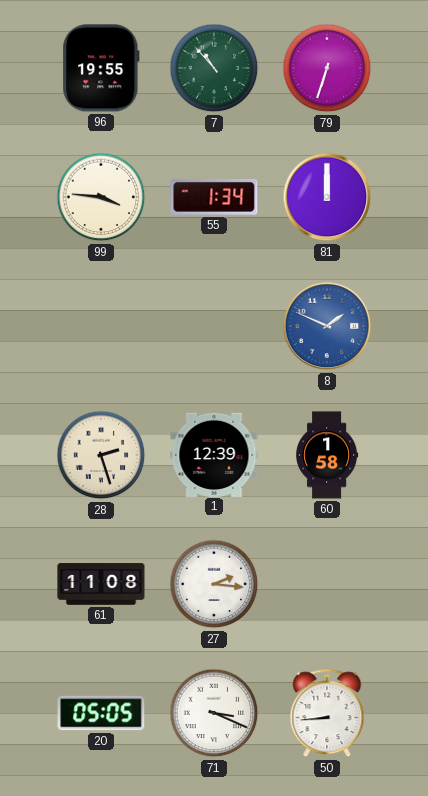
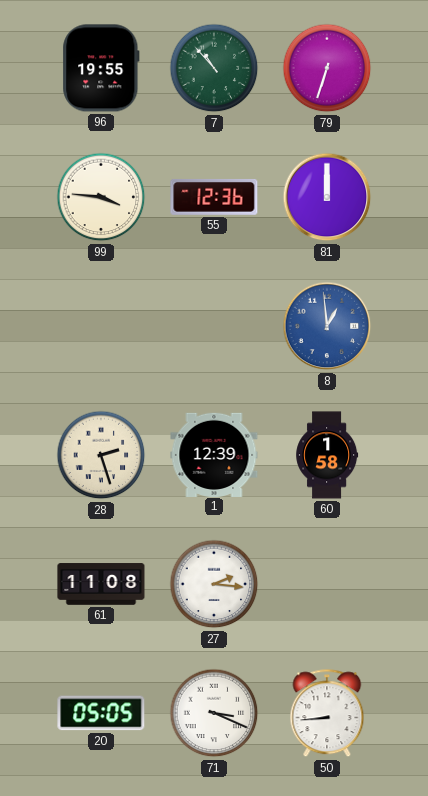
55: 1:34 -> 12:36 (214, 197)
8: 1:49 -> 12:59 (327, 326)
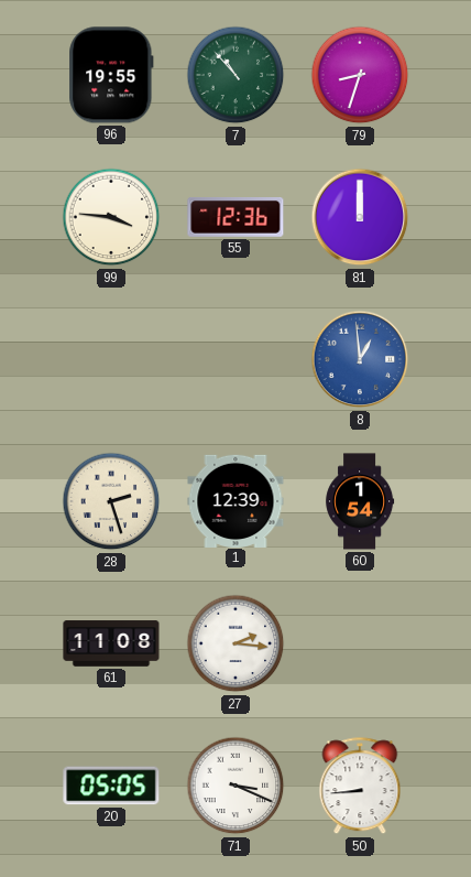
79: 6:33 -> 8:33 (360, 75)
60: 1:58 -> 1:54 (360, 501)
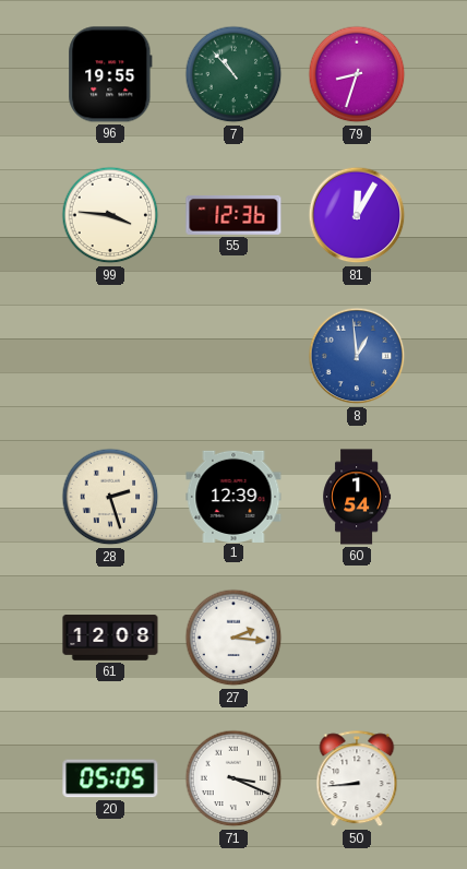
81: 12:00 -> 12:05 (357, 215)
61: 11:08 -> 12:08 (110, 638)
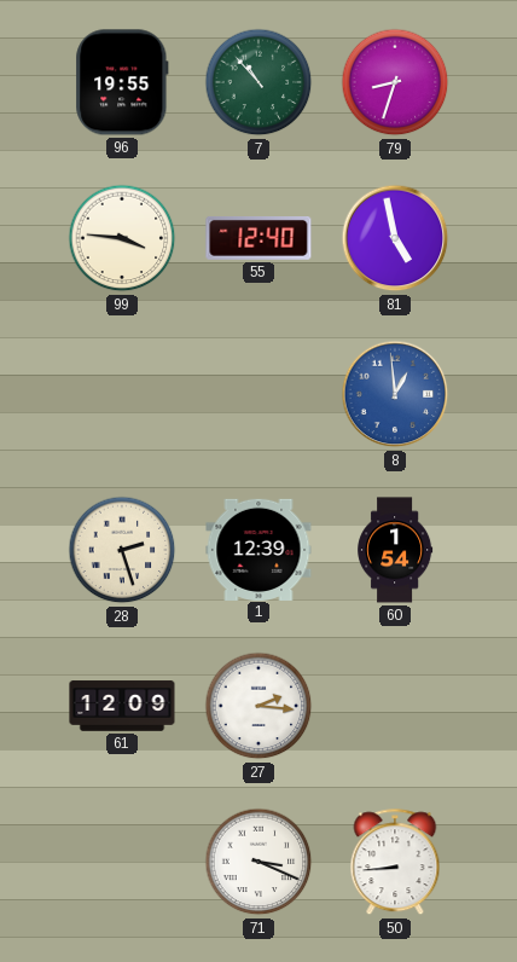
55: 12:36 -> 12:40 (258, 238)
81: 12:05 -> 4:58 (395, 238)
61: 12:08 -> 12:09 (122, 706)
20: 05:05 -> none (110, 778)
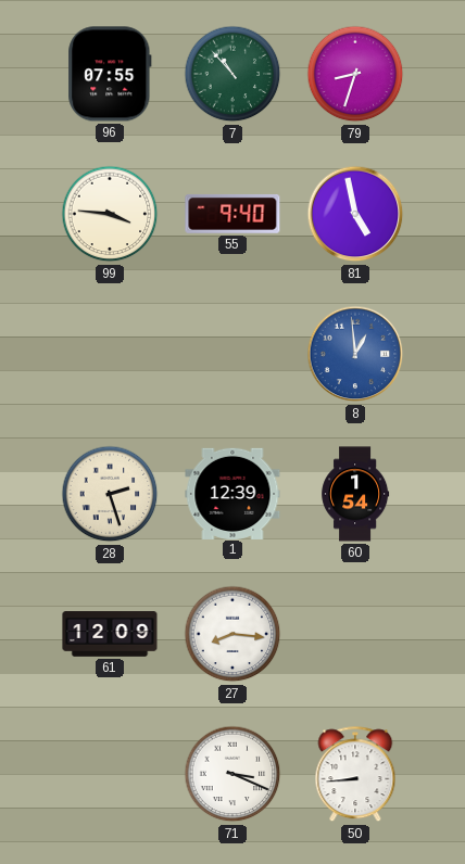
96: 19:55 -> 07:55 (110, 74)
55: 12:40 -> 9:40 (232, 214)
27: 2:16 -> 8:16 (232, 634)
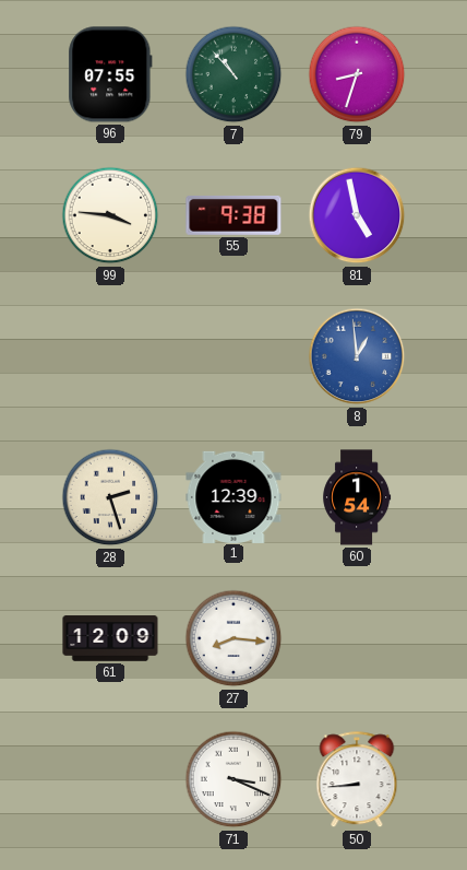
55: 9:40 -> 9:38 (234, 215)
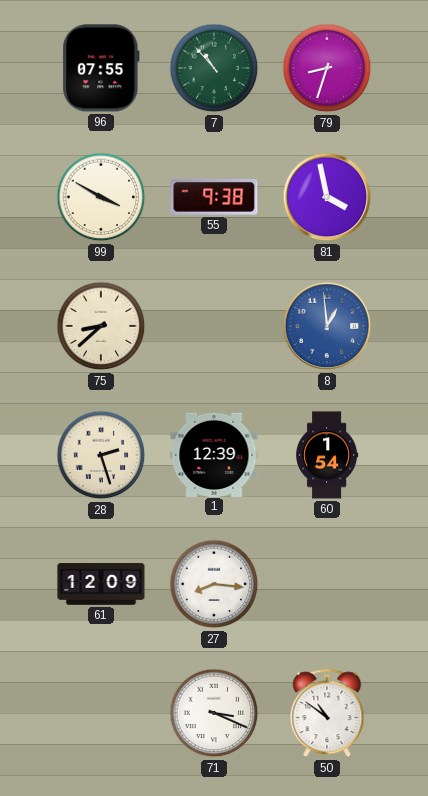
99: 3:46 -> 3:50 (101, 197)
81: 4:58 -> 3:58 (327, 197)
75: none -> 8:38 (101, 326)
50: 8:44 -> 10:51 (327, 714)
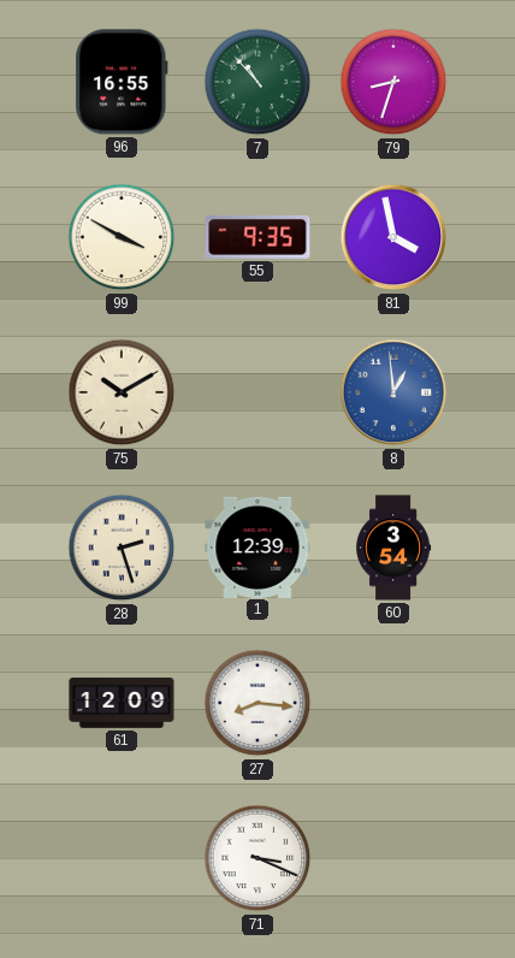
96: 07:55 -> 16:55 (122, 82)
55: 9:38 -> 9:35 (257, 237)
75: 8:38 -> 10:10 (122, 392)
60: 1:54 -> 3:54 (393, 548)
50: 10:51 -> none (327, 714)
